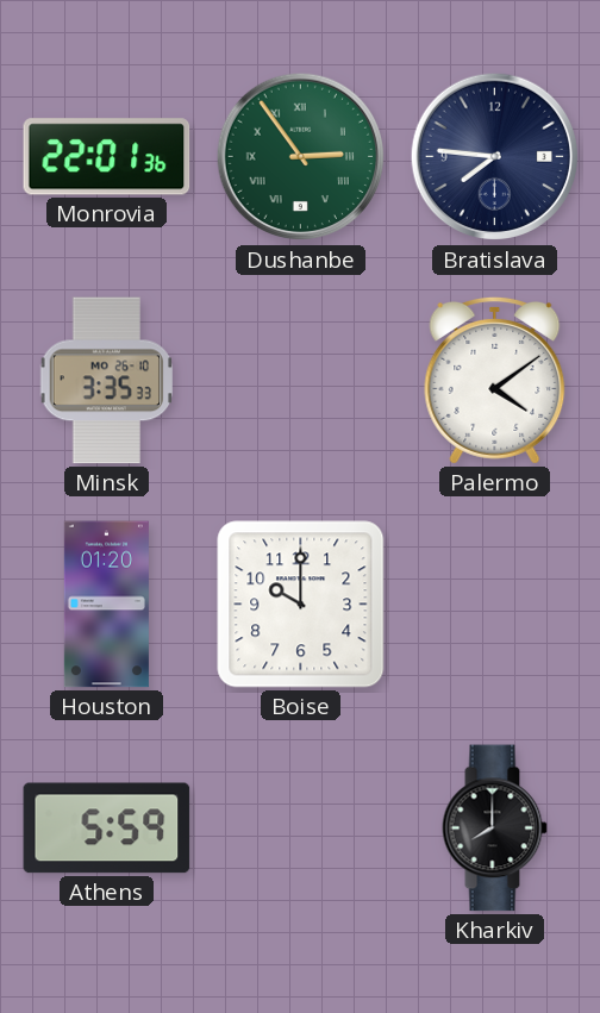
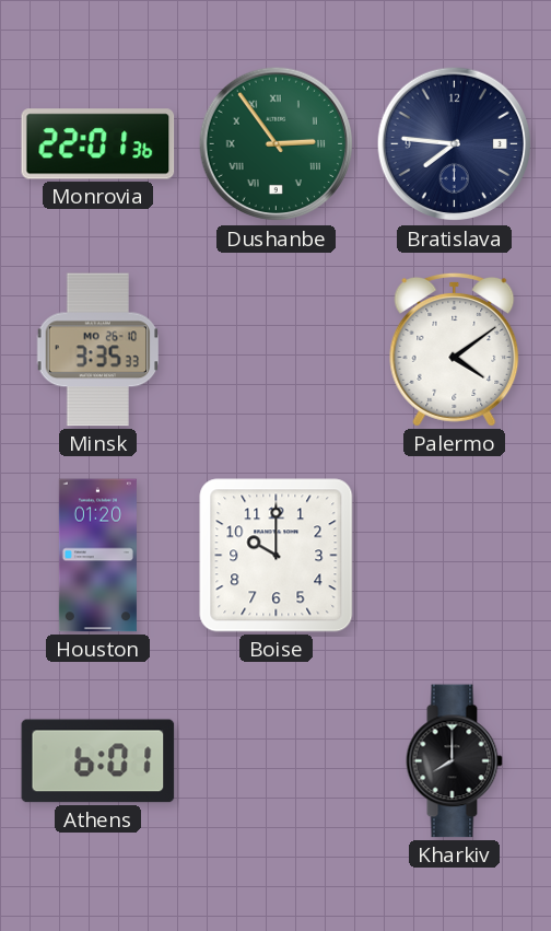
Athens: 5:59 -> 6:01 (98, 761)
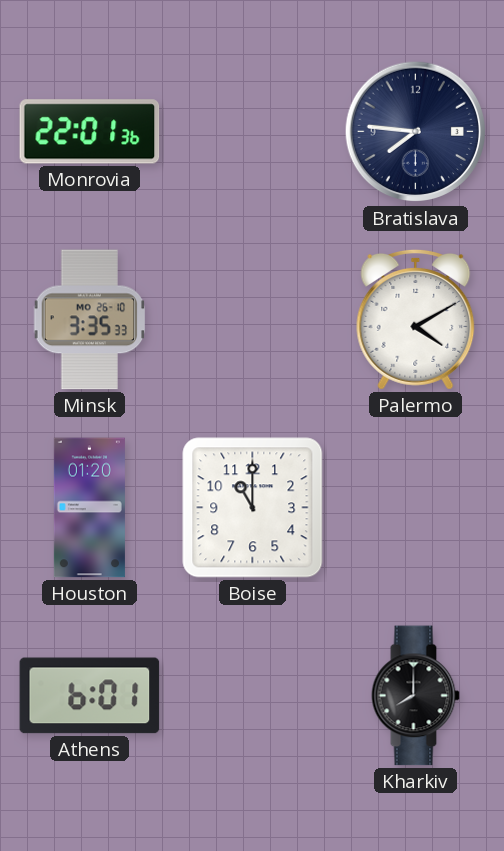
Dushanbe: 2:54 -> none (277, 144)
Palermo: 4:09 -> 4:10 (416, 319)
Boise: 10:00 -> 11:00 (253, 508)
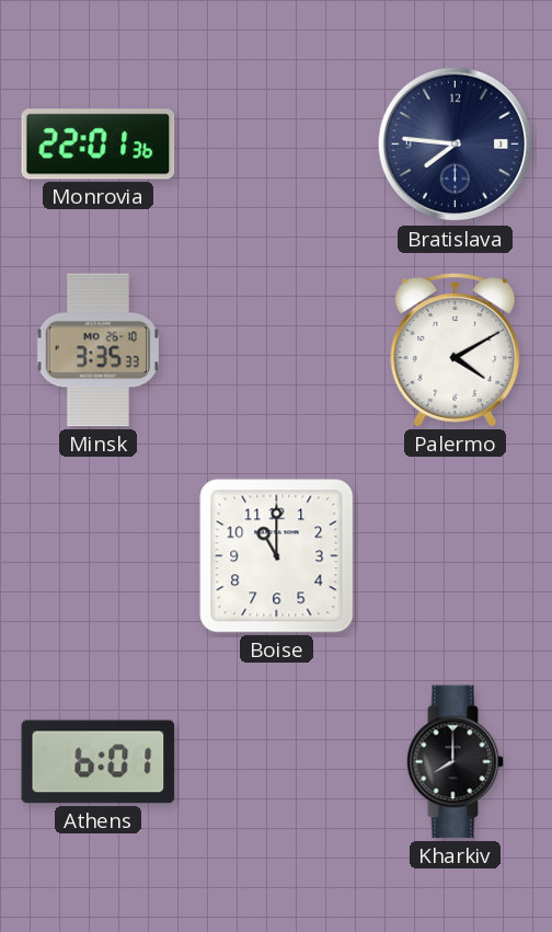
Houston: 01:20 -> none (89, 508)
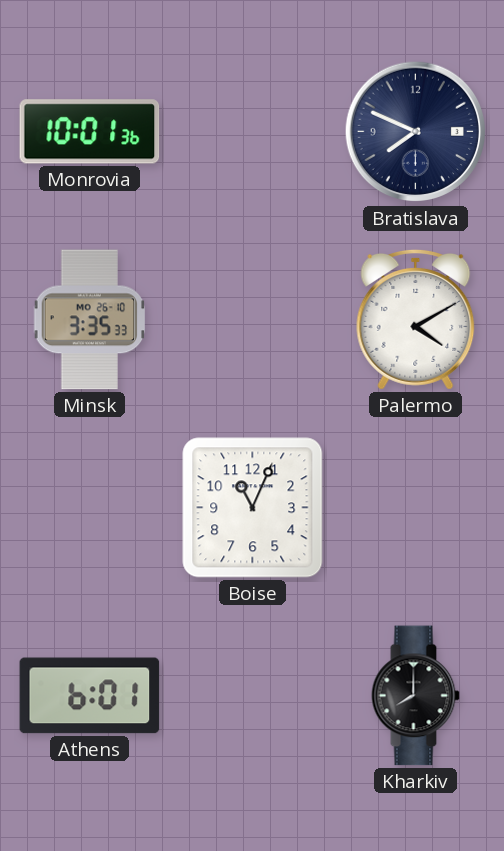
Monrovia: 22:01 -> 10:01 (90, 132)
Bratislava: 7:46 -> 7:49 (416, 132)
Boise: 11:00 -> 11:04 (253, 508)
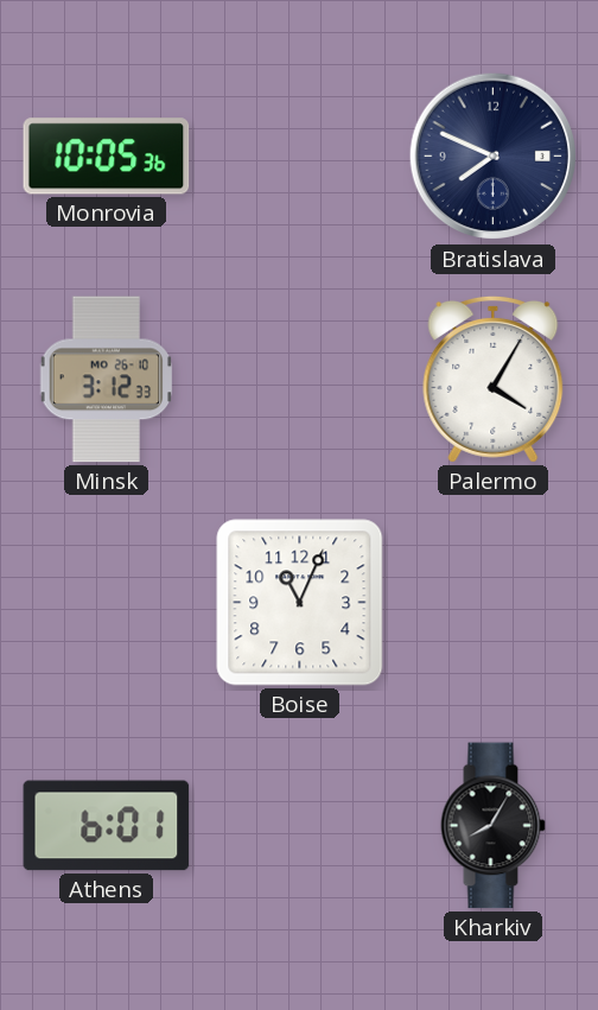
Monrovia: 10:01 -> 10:05 (107, 157)
Minsk: 3:35 -> 3:12 (107, 380)
Palermo: 4:10 -> 4:05 (494, 379)
Kharkiv: 8:00 -> 8:05 (492, 826)
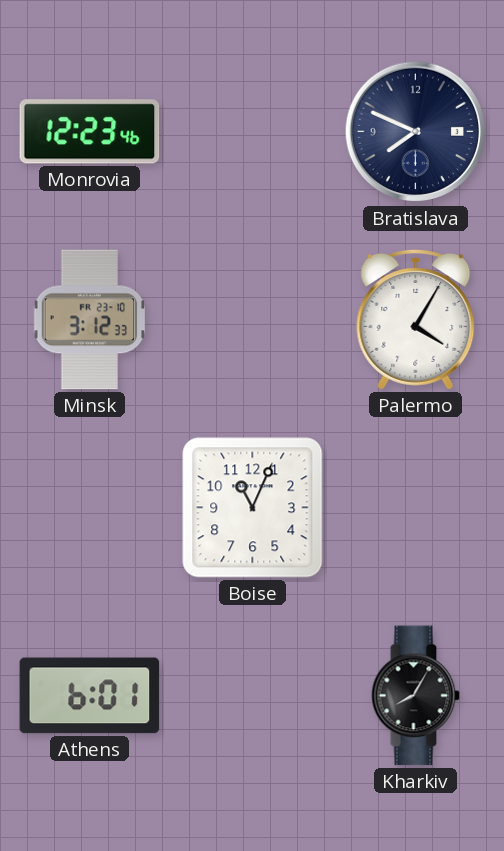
Monrovia: 10:05 -> 12:23 (90, 132)
Minsk date: MO 26-10 -> FR 23-10 (90, 320)
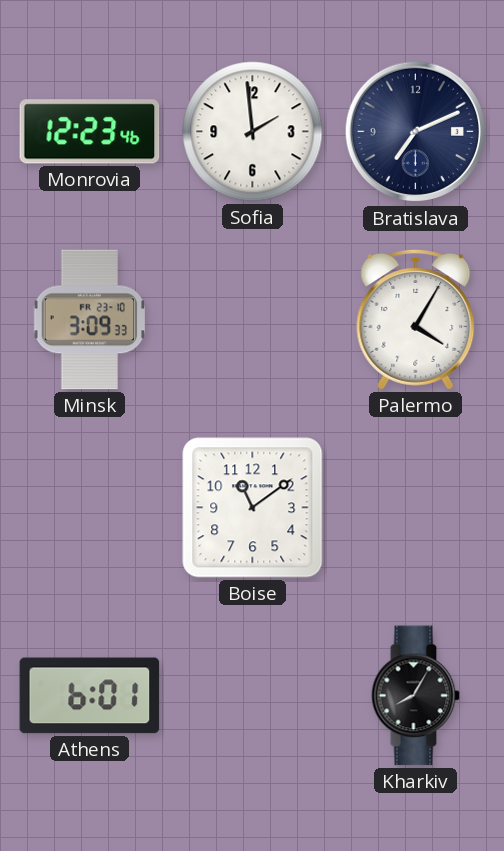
Sofia: none -> 1:59 (253, 132)
Bratislava: 7:49 -> 7:11 (416, 132)
Minsk: 3:12 -> 3:09 (90, 320)
Boise: 11:04 -> 11:09 (253, 508)
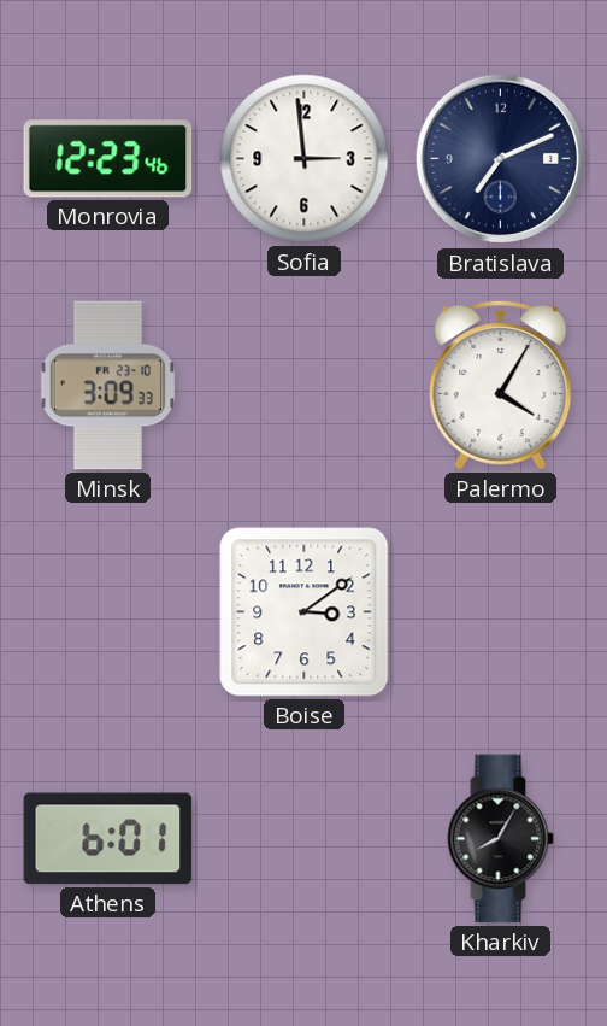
Sofia: 1:59 -> 2:59 (305, 159)
Boise: 11:09 -> 3:09 (305, 612)
